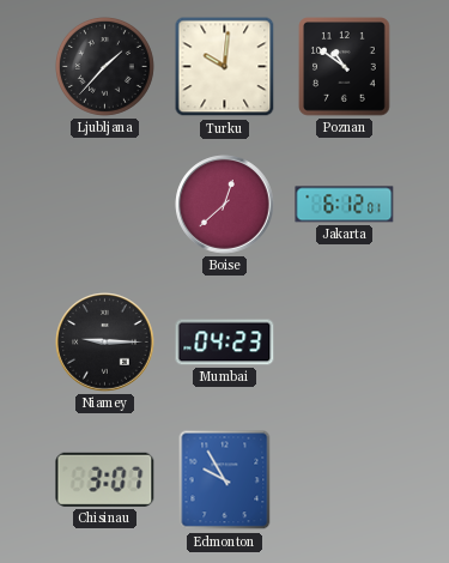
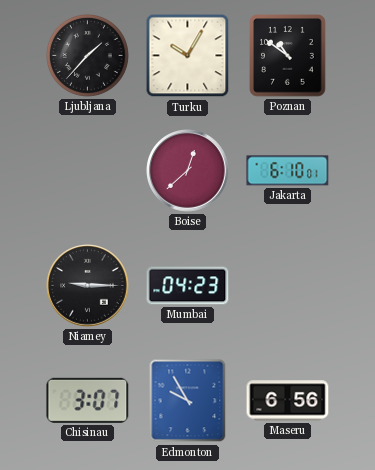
Turku: 10:01 -> 10:05 (188, 56)
Jakarta: 6:12 -> 6:10 (288, 171)
Maseru: none -> 6:56 (288, 401)
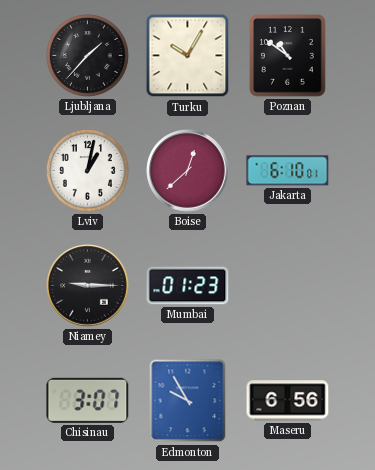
Lviv: none -> 1:02 (87, 170)
Mumbai: 04:23 -> 01:23 (188, 286)
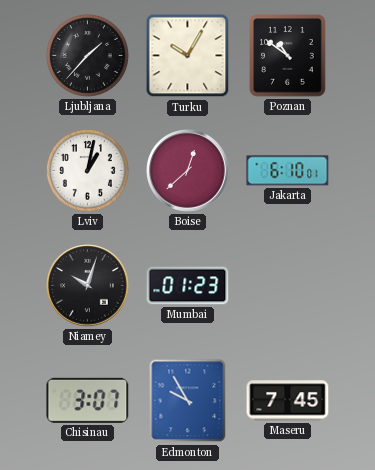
Niamey: 9:15 -> 10:03 (88, 286)
Maseru: 6:56 -> 7:45 (288, 401)
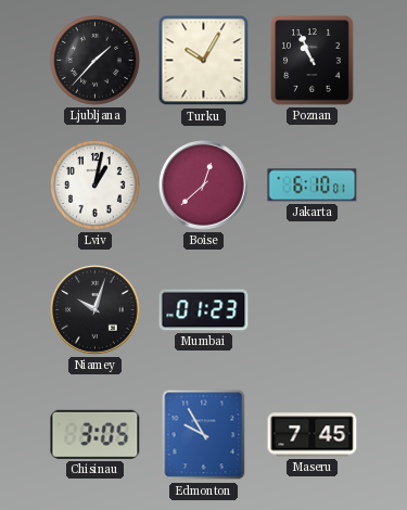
Poznan: 10:51 -> 10:56 (313, 61)
Chisinau: 3:07 -> 3:05 (96, 434)
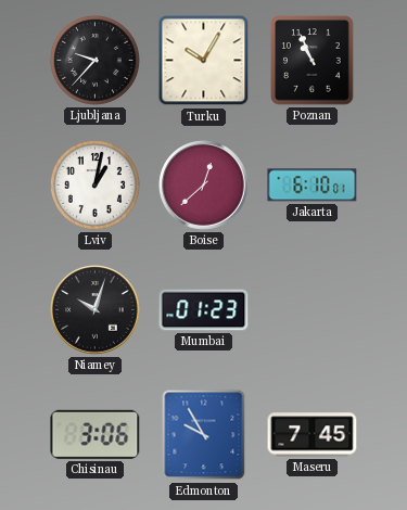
Ljubljana: 1:37 -> 9:37 (94, 60)
Chisinau: 3:05 -> 3:06 (96, 434)
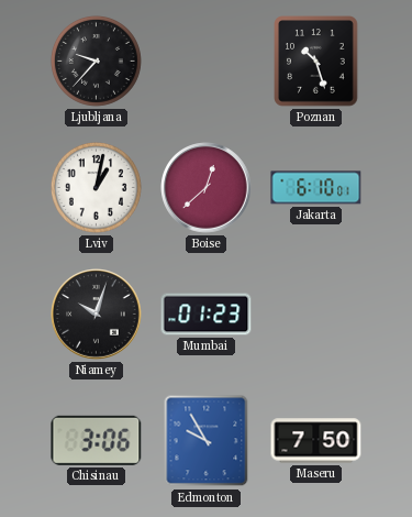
Turku: 10:05 -> none (204, 61)
Poznan: 10:56 -> 10:27 (316, 62)
Maseru: 7:45 -> 7:50 (316, 441)
